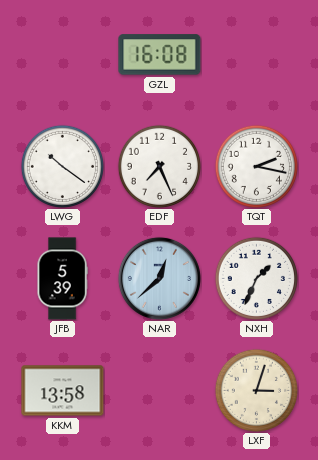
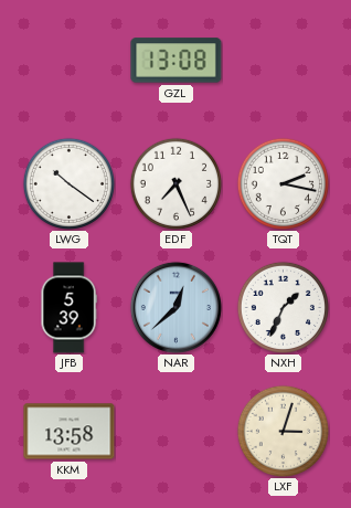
GZL: 16:08 -> 13:08 (177, 61)
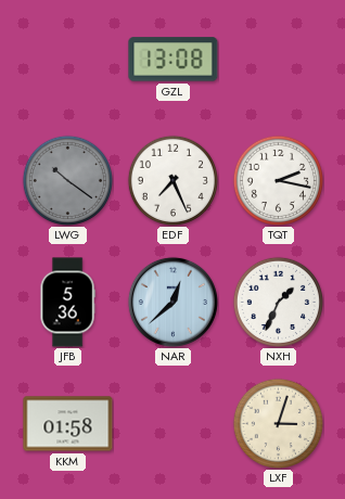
LWG dial: white -> grey (67, 180)
JFB: 5:39 -> 5:36 (67, 303)
KKM: 13:58 -> 01:58 (68, 424)
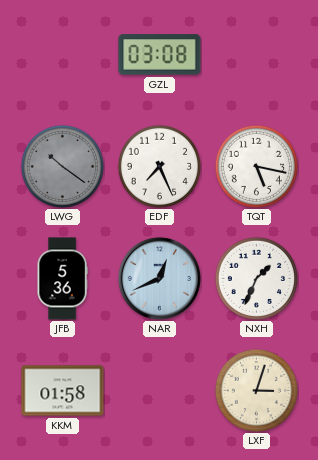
GZL: 13:08 -> 03:08 (160, 55)
TQT: 2:17 -> 5:17 (256, 166)
NAR: 12:38 -> 12:41 (159, 278)
